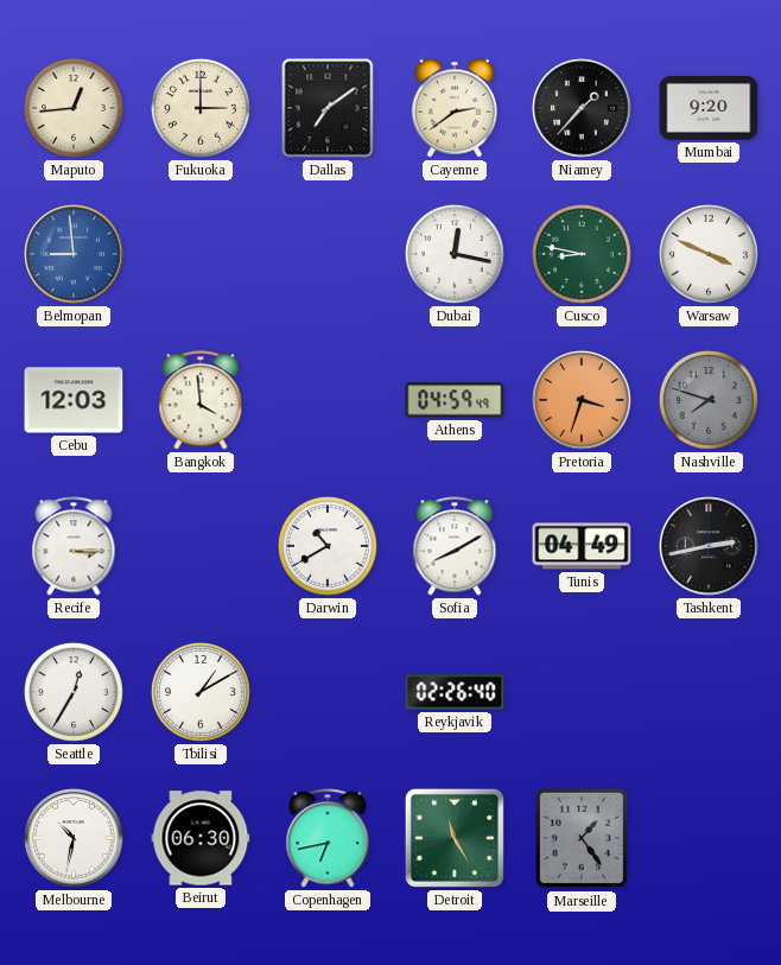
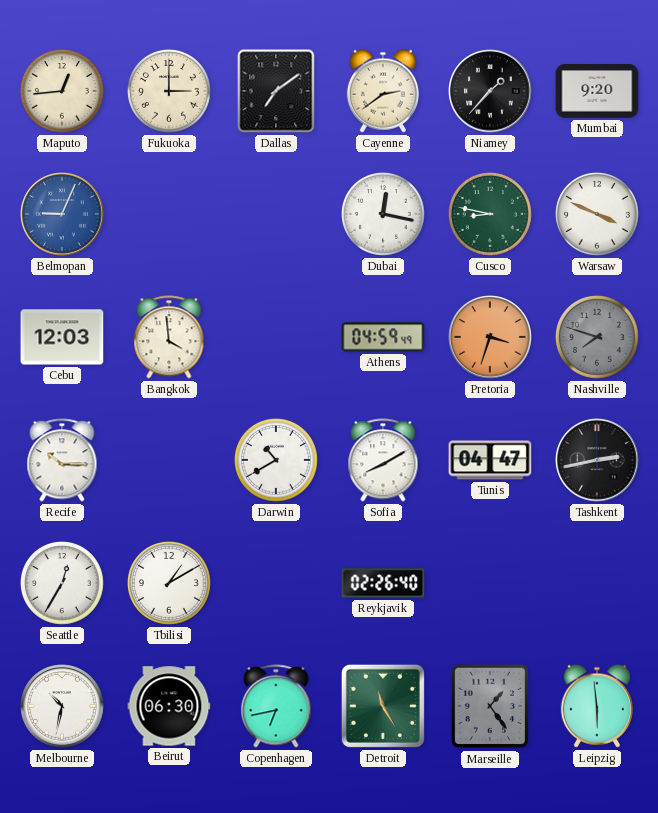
Belmopan: 8:59 -> 9:04 (62, 214)
Recife: 3:15 -> 10:15 (62, 460)
Tunis: 04:49 -> 04:47 (490, 460)
Leipzig: none -> 5:59 (596, 706)
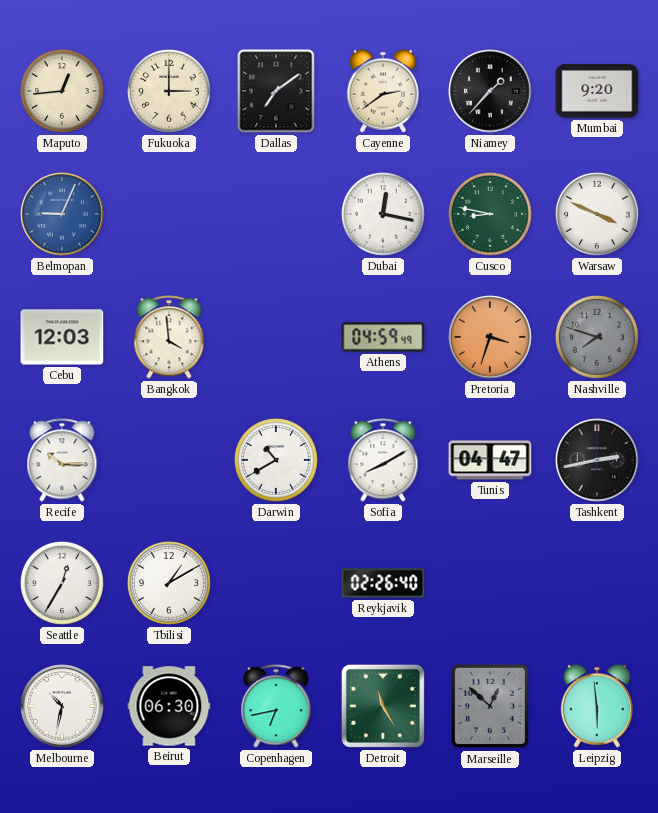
Marseille: 1:24 -> 12:52 (489, 706)
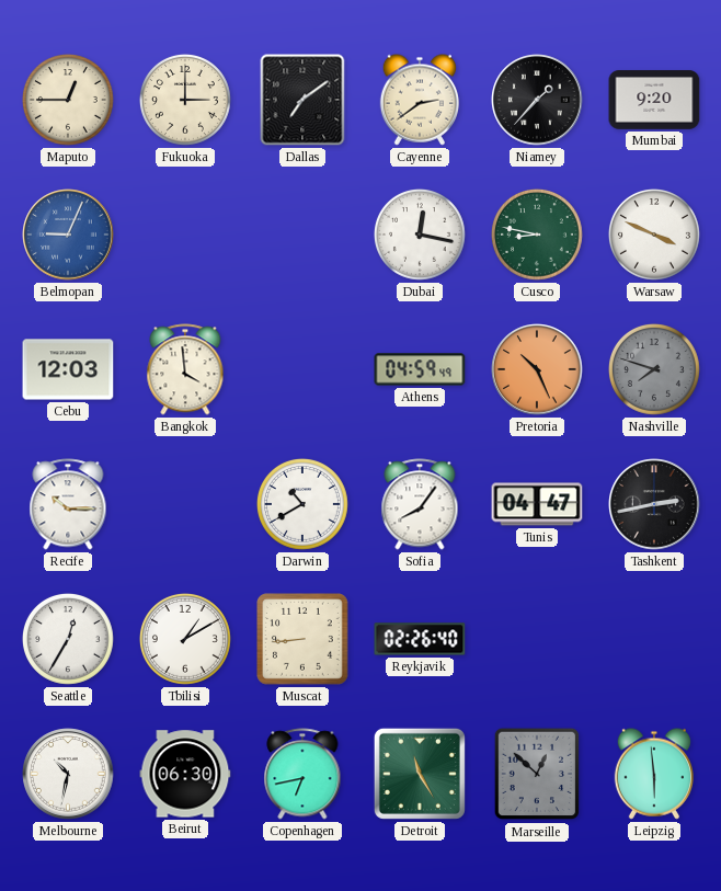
Maputo: 12:44 -> 12:45 (68, 100)
Pretoria: 3:33 -> 10:26 (537, 369)
Sofia: 8:10 -> 8:06 (420, 504)
Muscat: none -> 8:44 (304, 640)
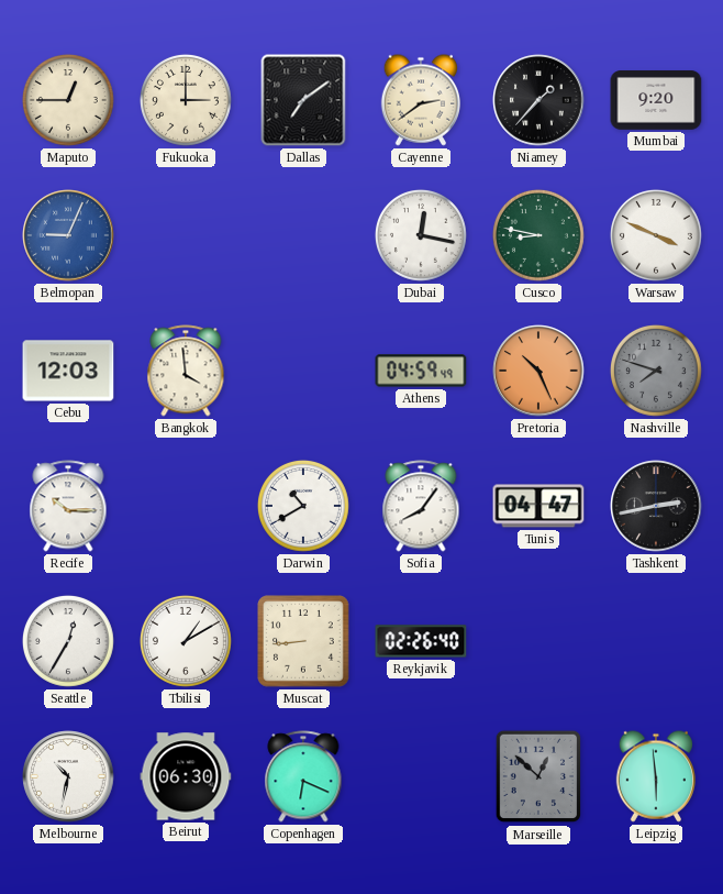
Copenhagen: 6:43 -> 6:19 (303, 776)
Detroit: 11:25 -> none (420, 774)
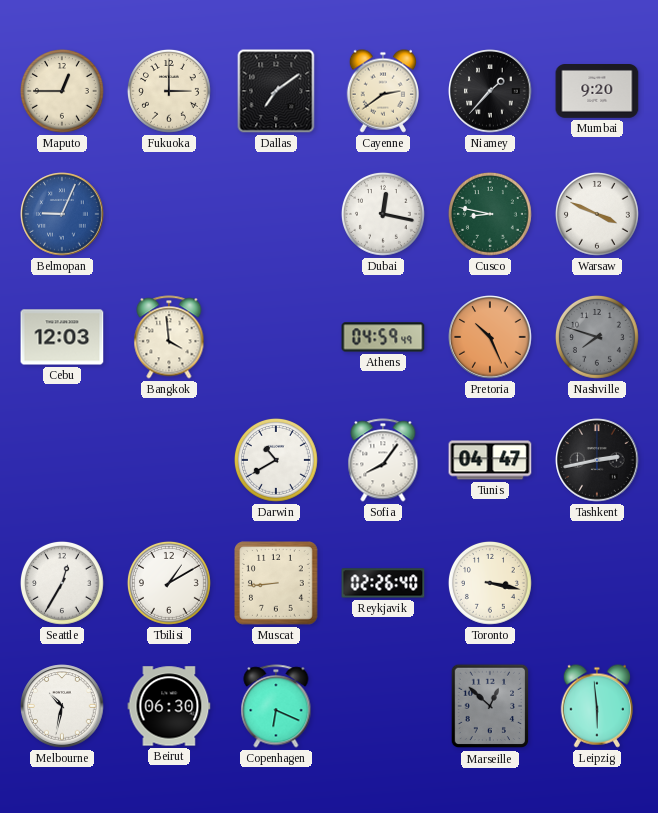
Recife: 10:15 -> none (68, 506)
Toronto: none -> 3:17 (490, 583)
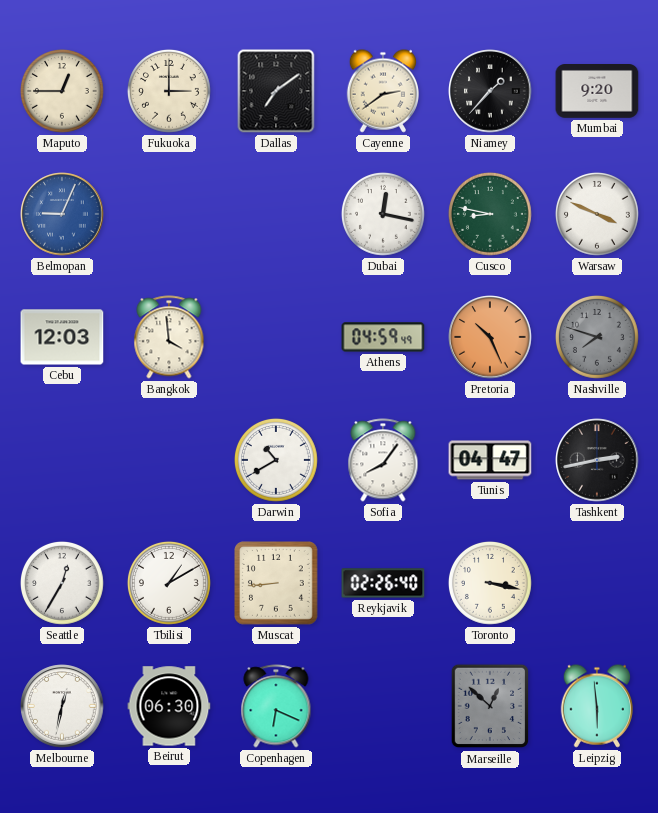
Melbourne: 10:32 -> 12:32 (62, 706)
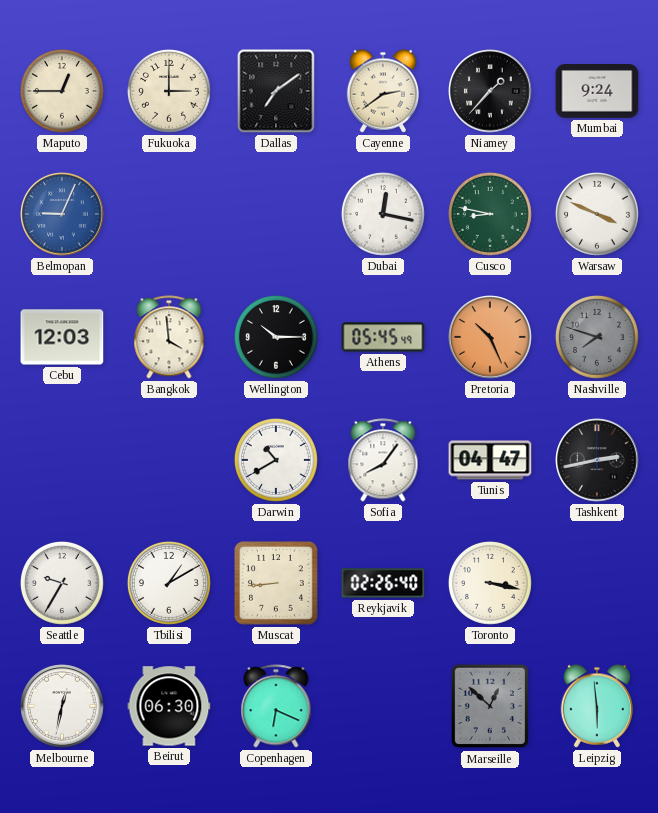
Mumbai: 9:20 -> 9:24 (597, 92)
Wellington: none -> 10:15 (276, 337)
Athens: 04:59 -> 05:45 (383, 337)
Seattle: 12:35 -> 9:35 (62, 583)
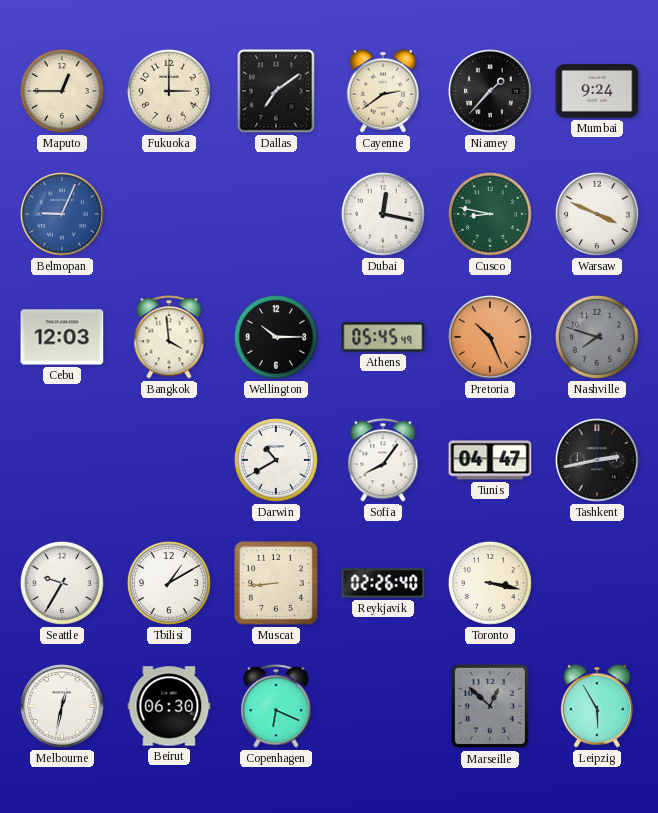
Leipzig: 5:59 -> 5:55 (596, 706)
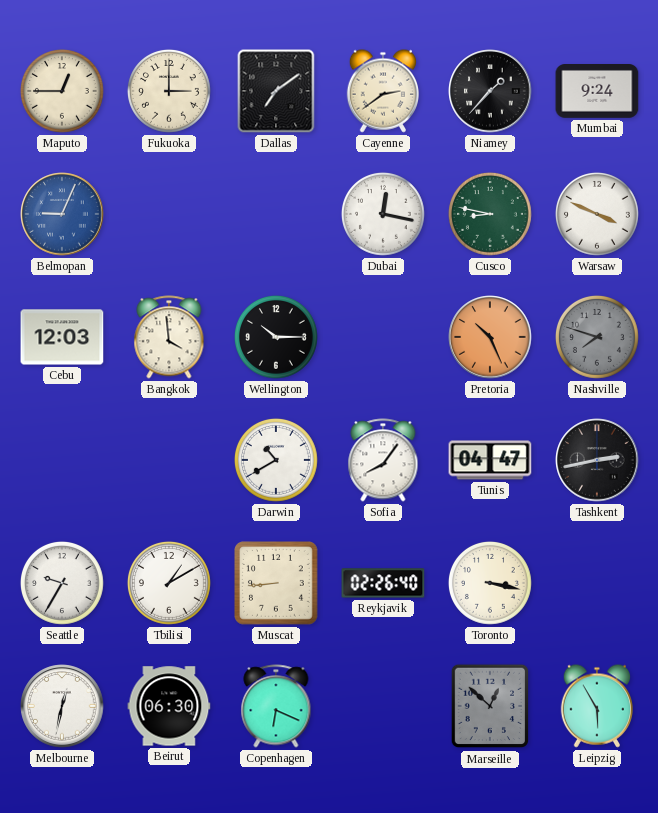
Athens: 05:45 -> none (383, 337)
